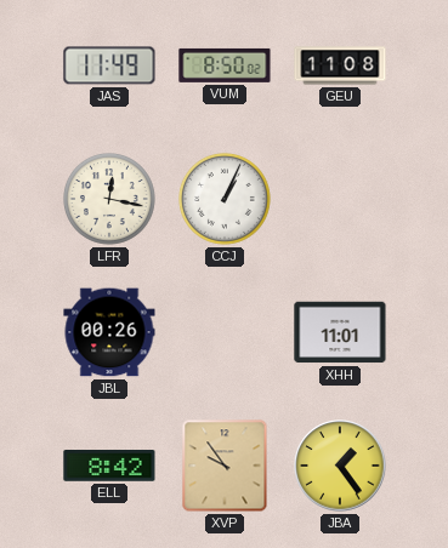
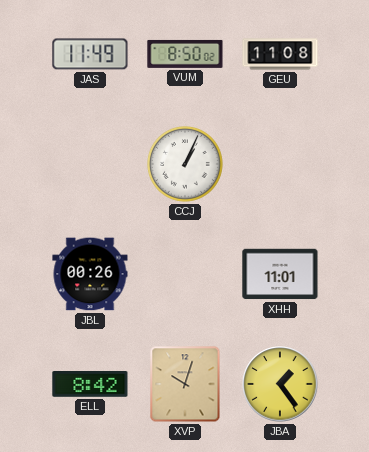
LFR: 12:17 -> none (110, 200)
XVP: 9:54 -> 10:03 (185, 384)
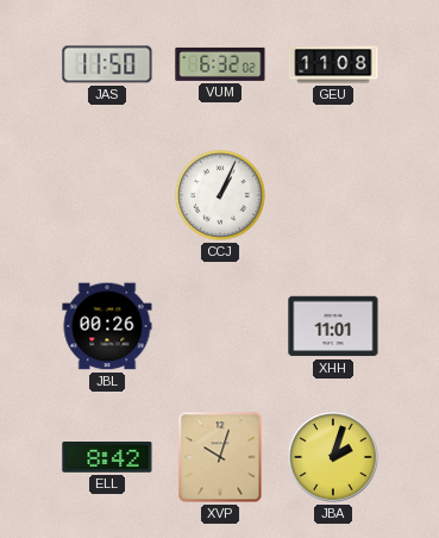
JAS: 11:49 -> 11:50 (107, 64)
VUM: 8:50 -> 6:32 (220, 64)
JBA: 1:24 -> 2:03 (333, 457)
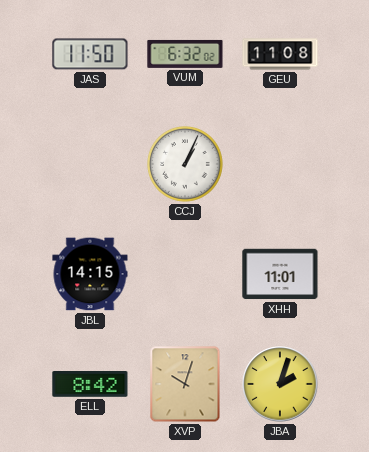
JBL: 00:26 -> 14:15 (90, 274)
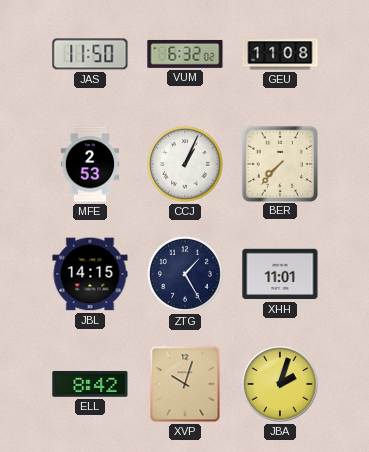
MFE: none -> 2:53 (90, 164)
BER: none -> 7:37 (279, 163)
ZTG: none -> 1:25 (186, 275)
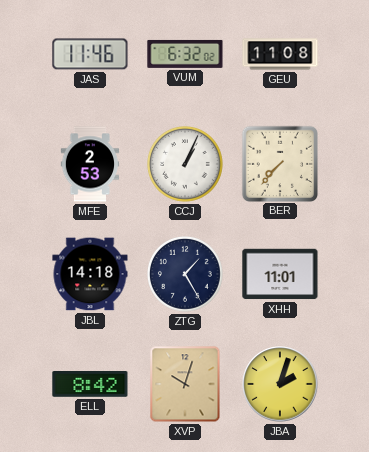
JAS: 11:50 -> 11:46 (90, 54)
JBL: 14:15 -> 14:18 (90, 274)
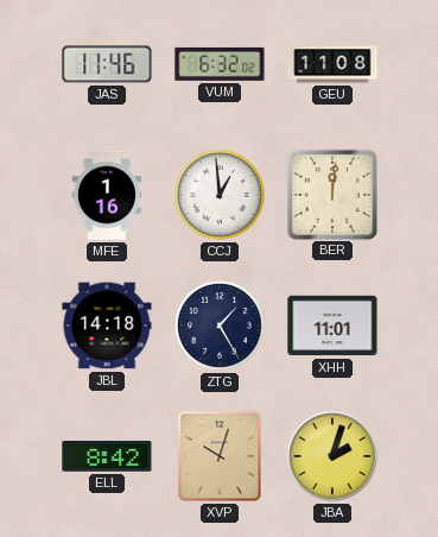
MFE: 2:53 -> 1:16 (107, 195)
CCJ: 1:04 -> 12:59 (221, 196)
BER: 7:37 -> 12:01 (331, 194)
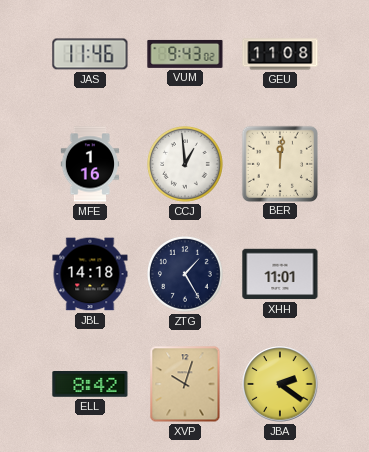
VUM: 6:32 -> 9:43 (185, 54)
JBA: 2:03 -> 2:21 (280, 384)
